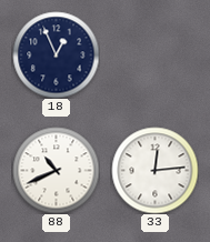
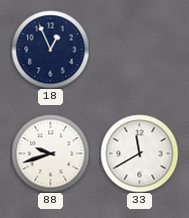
88: 10:41 -> 9:42 (50, 153)
33: 12:14 -> 11:40 (139, 153)
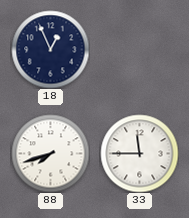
88: 9:42 -> 7:42 (50, 153)
33: 11:40 -> 11:45 (139, 153)
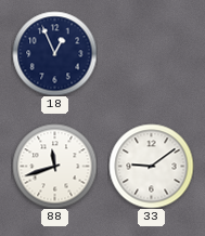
88: 7:42 -> 11:42 (54, 166)
33: 11:45 -> 9:09 (151, 166)
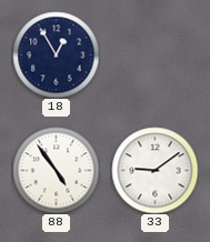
18: 12:56 -> 12:55 (56, 54)
88: 11:42 -> 4:54 (56, 170)
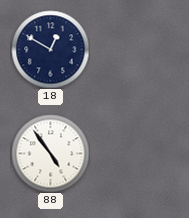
18: 12:55 -> 12:50 (50, 49)
33: 9:09 -> none (154, 170)
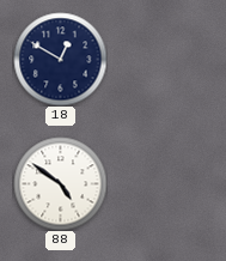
88: 4:54 -> 4:51 (60, 183)
